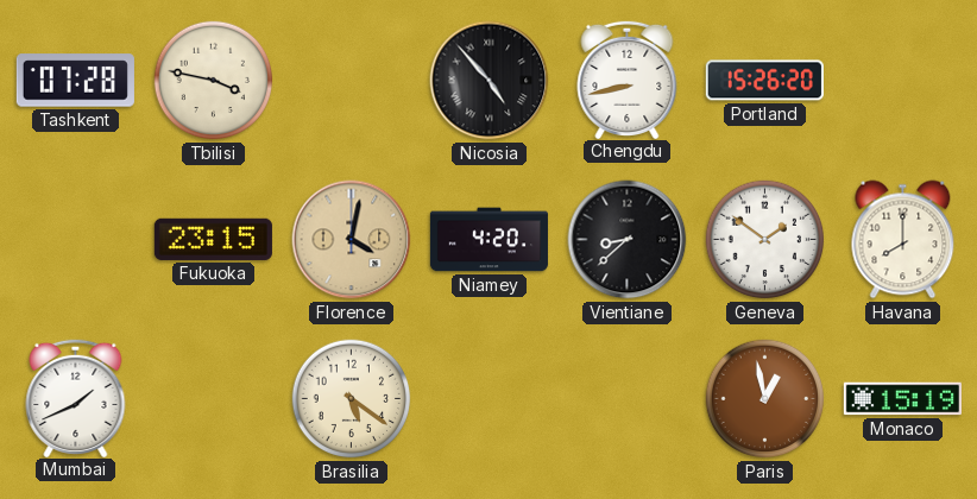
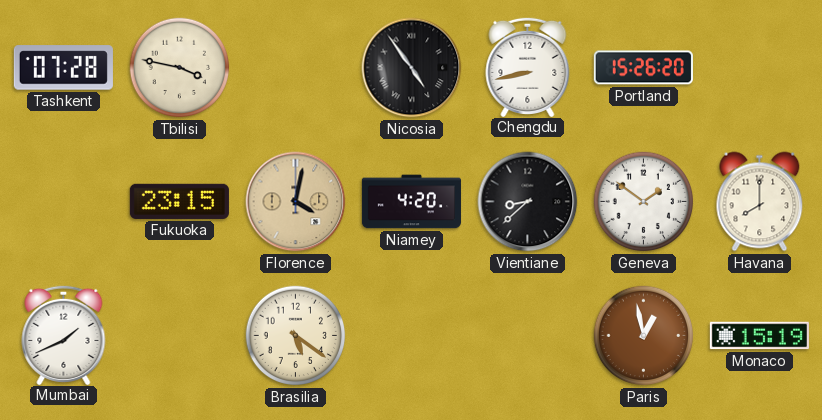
Nicosia: 4:53 -> 4:54 (412, 68)
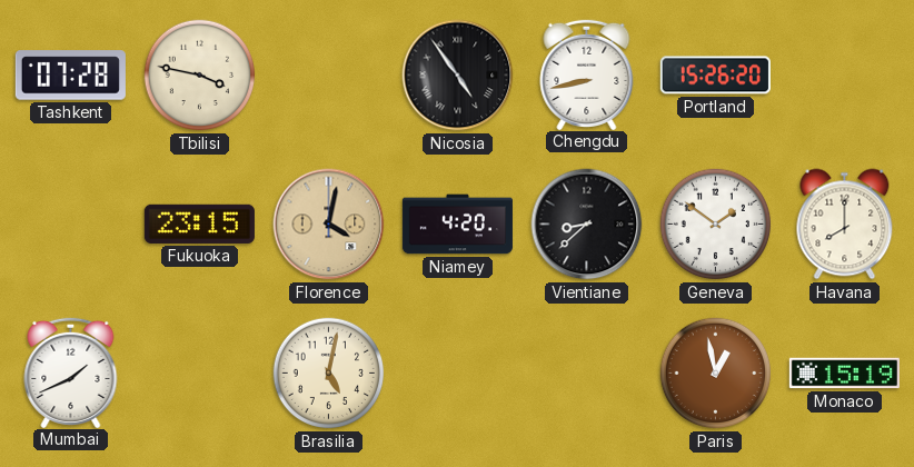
Brasilia: 5:21 -> 5:02 (329, 374)
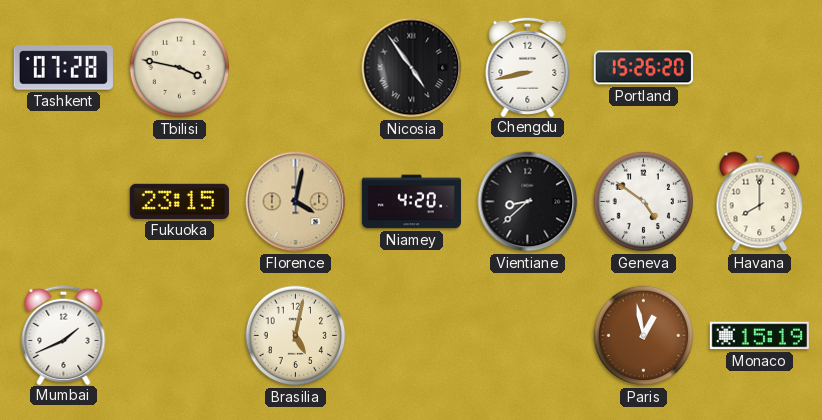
Geneva: 1:51 -> 4:51 (644, 202)
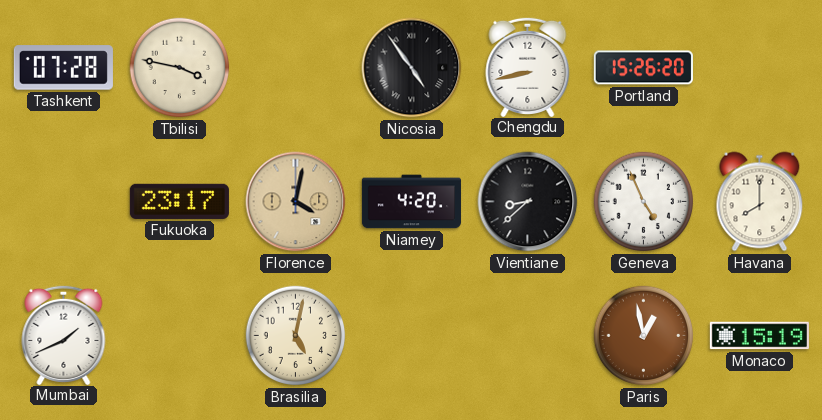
Fukuoka: 23:15 -> 23:17 (179, 201)
Geneva: 4:51 -> 4:56 (644, 202)
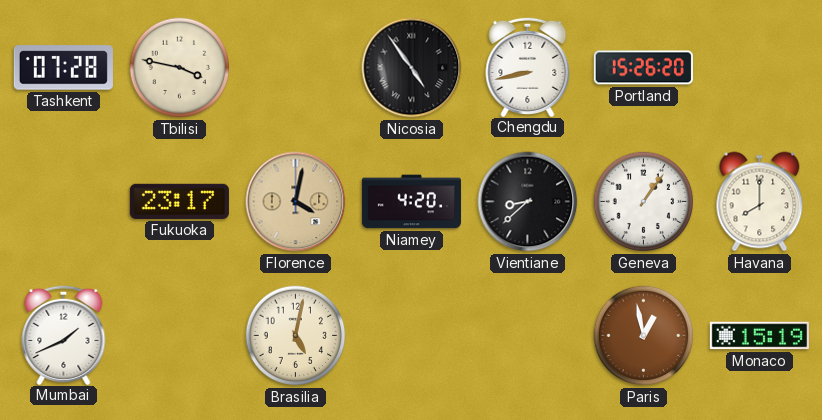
Geneva: 4:56 -> 1:06 (644, 202)
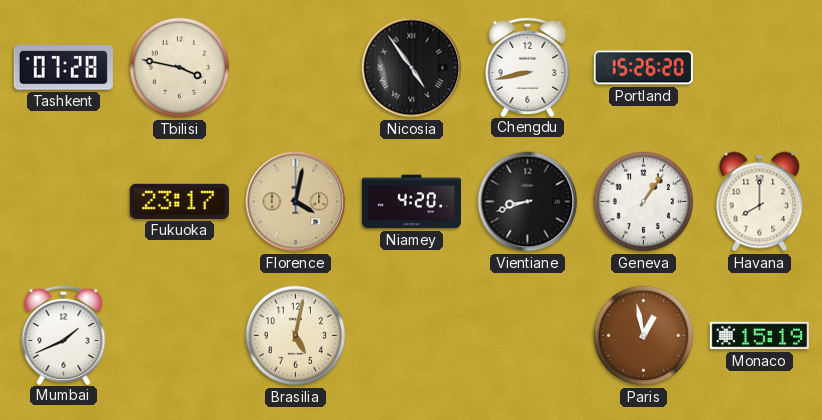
Vientiane: 8:38 -> 8:42 (528, 202)
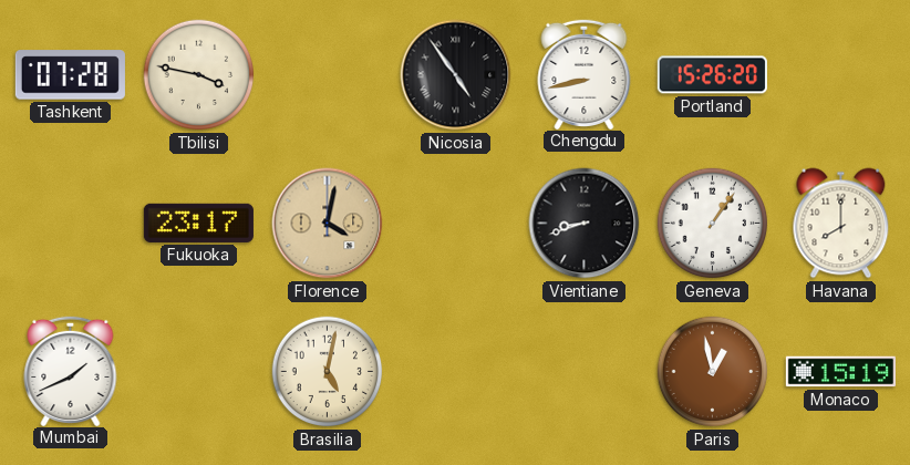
Niamey: 4:20 -> none (411, 202)
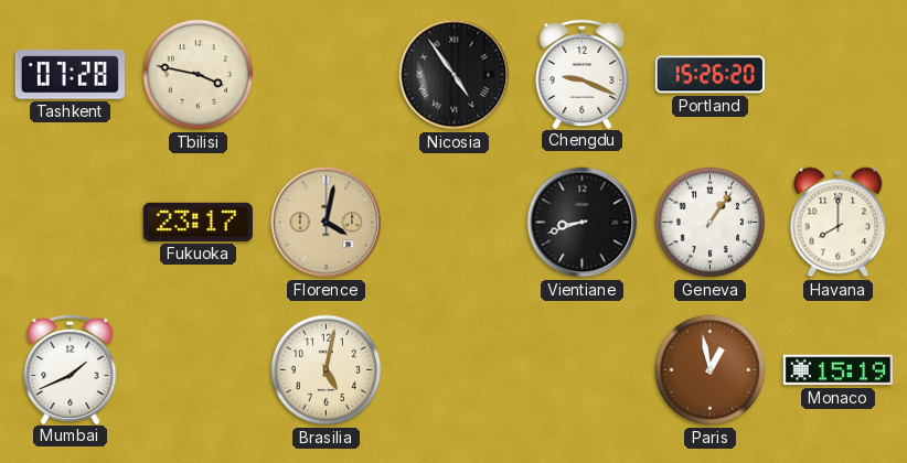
Chengdu: 8:43 -> 9:19 (583, 73)
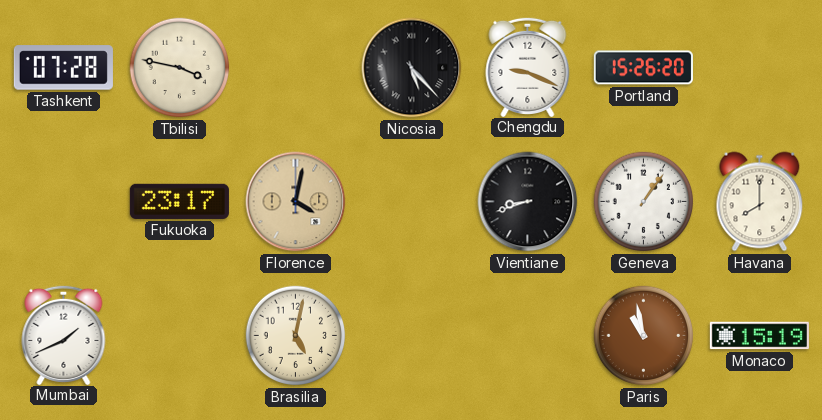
Nicosia: 4:54 -> 5:23 (412, 68)
Paris: 12:58 -> 10:58 (644, 336)
